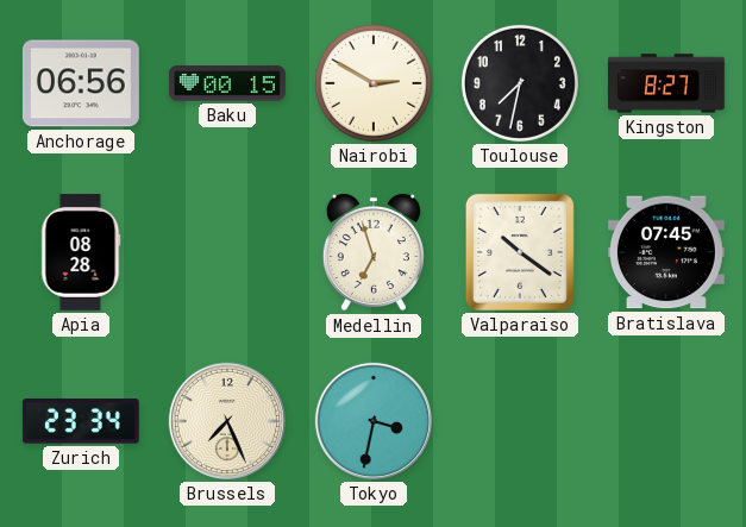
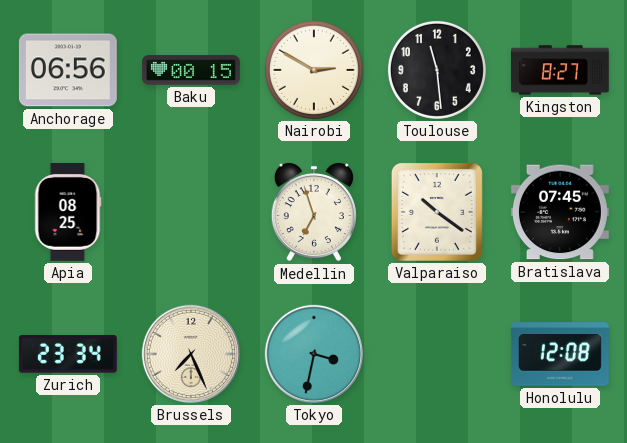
Toulouse: 7:32 -> 11:29 (437, 70)
Apia: 08:28 -> 08:25 (68, 212)
Honolulu: none -> 12:08 (560, 354)
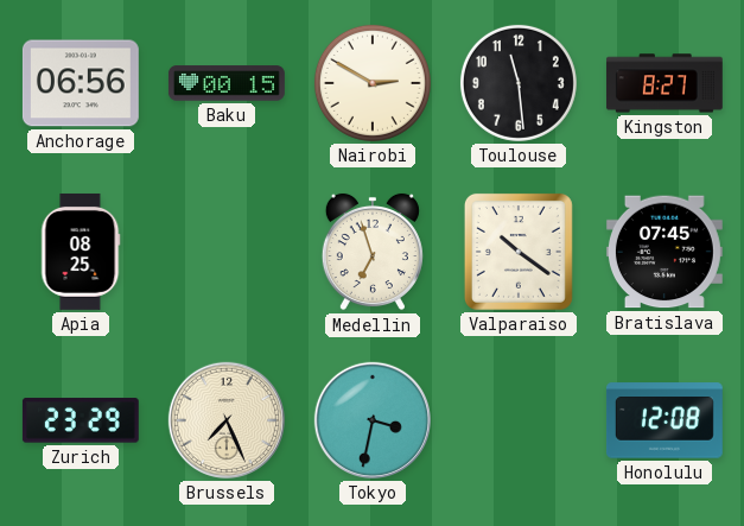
Zurich: 23:34 -> 23:29 (81, 420)
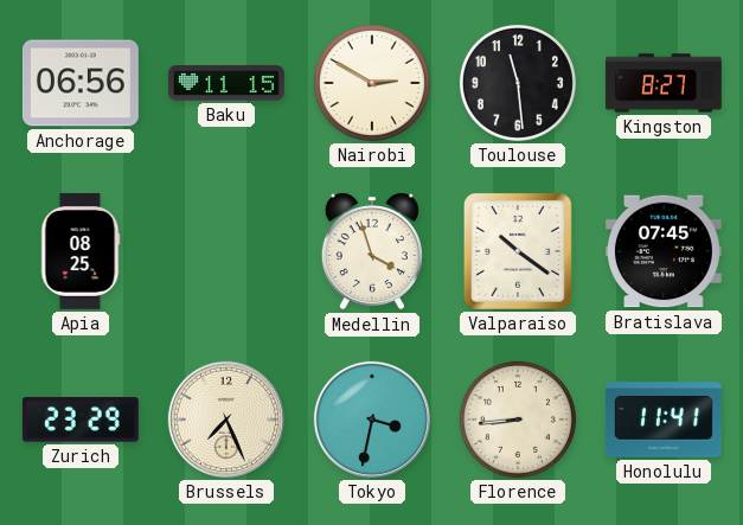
Baku: 00:15 -> 11:15 (226, 83)
Medellin: 6:57 -> 3:57 (372, 251)
Florence: none -> 8:44 (518, 420)
Honolulu: 12:08 -> 11:41 (664, 420)
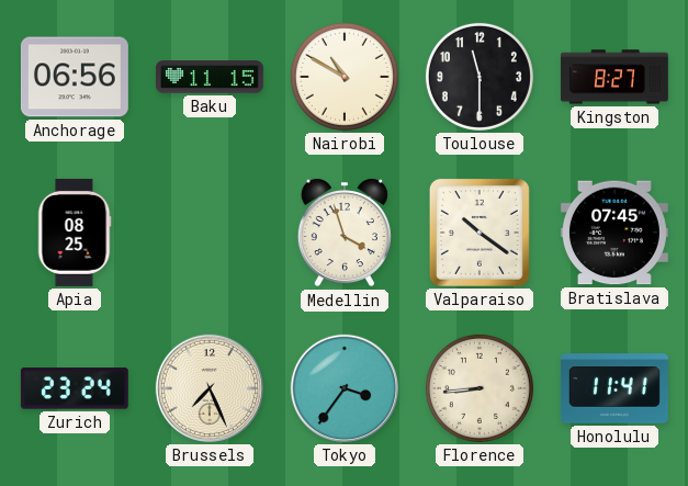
Nairobi: 2:50 -> 10:50 (345, 77)
Toulouse: 11:29 -> 11:30 (480, 77)
Zurich: 23:29 -> 23:24 (75, 388)
Tokyo: 3:32 -> 3:36 (345, 388)
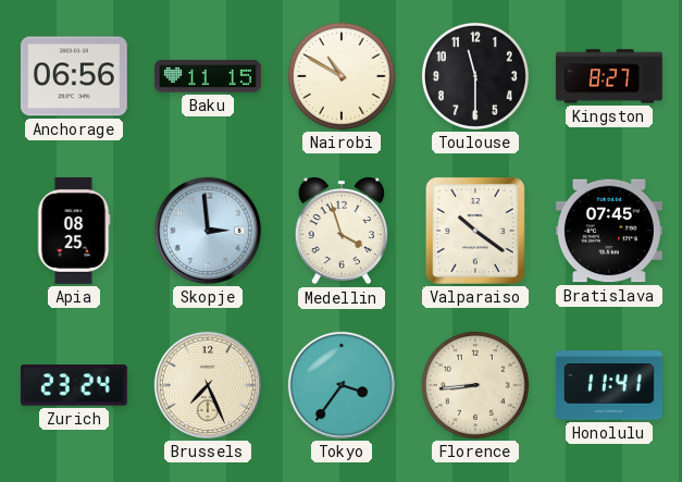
Skopje: none -> 2:59 (208, 231)
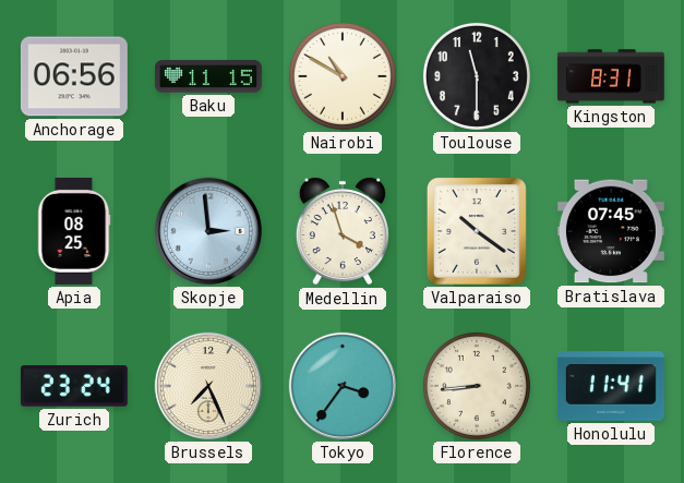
Kingston: 8:27 -> 8:31 (611, 76)
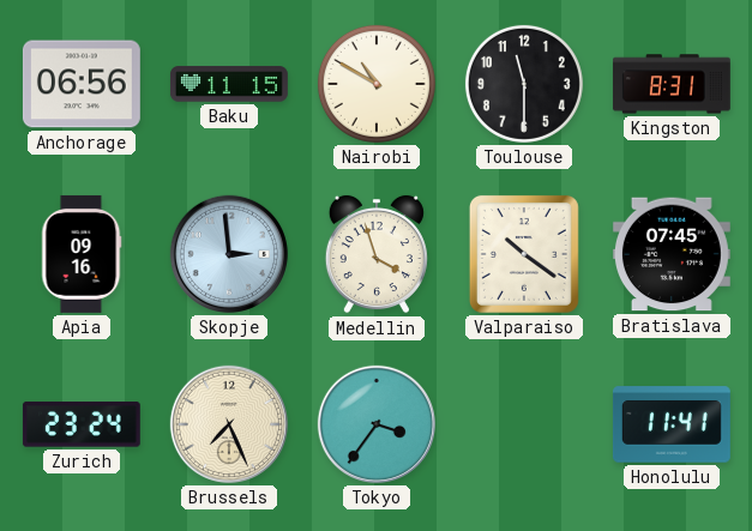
Apia: 08:25 -> 09:16 (82, 254)
Florence: 8:44 -> none (477, 386)
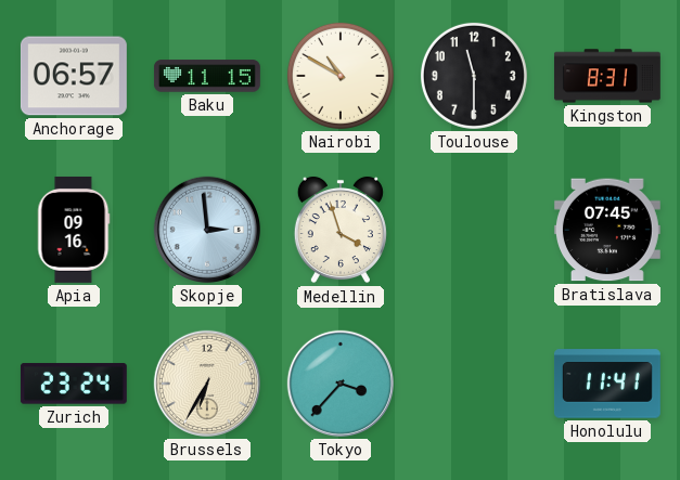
Anchorage: 06:56 -> 06:57 (74, 76)
Valparaiso: 10:21 -> none (524, 254)
Brussels: 7:26 -> 6:35 (207, 384)
Tokyo: 3:36 -> 3:37 (341, 384)
